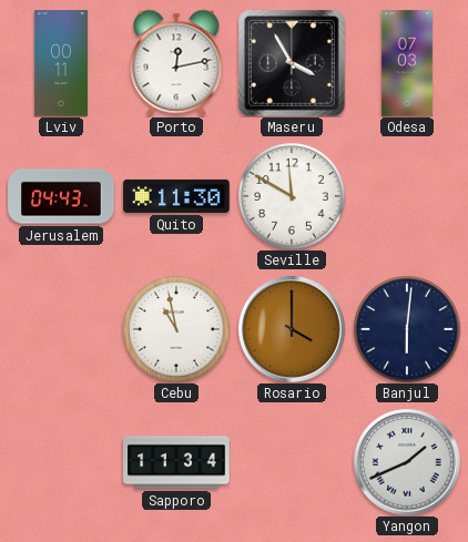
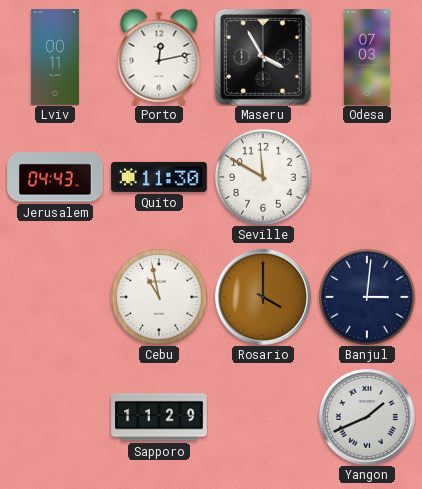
Banjul: 6:01 -> 3:01 (367, 297)
Sapporo: 11:34 -> 11:29 (159, 417)
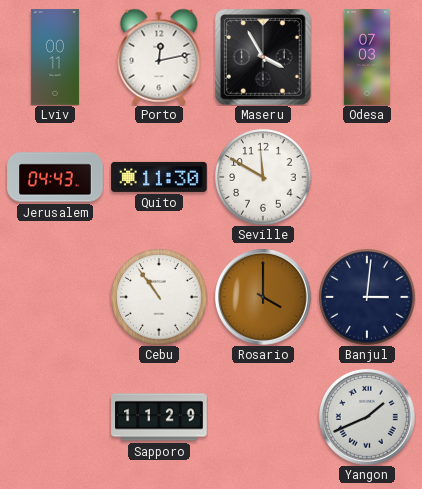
Cebu: 10:58 -> 10:54 (159, 297)
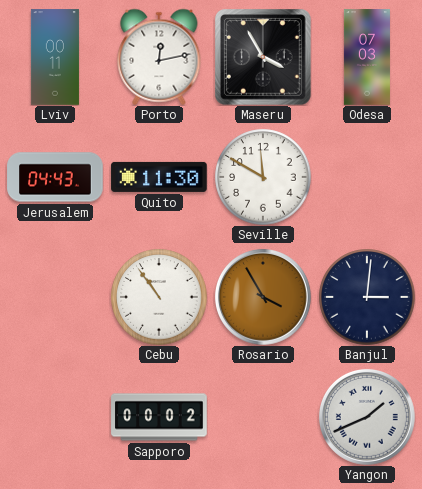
Rosario: 4:00 -> 3:55 (263, 297)
Sapporo: 11:29 -> 00:02 (159, 417)
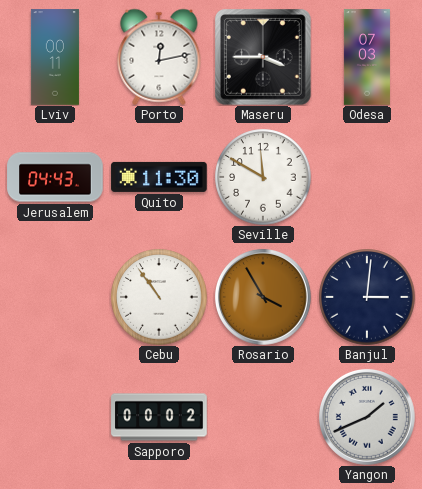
Maseru: 3:55 -> 3:45 (264, 58)
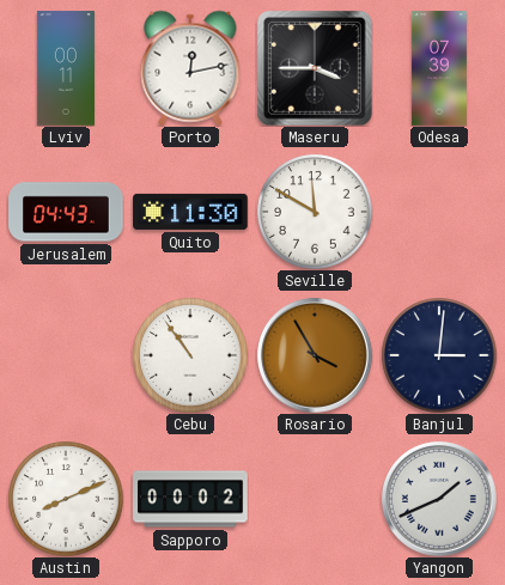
Odesa: 07:03 -> 07:39 (439, 68)
Austin: none -> 8:11 (66, 499)
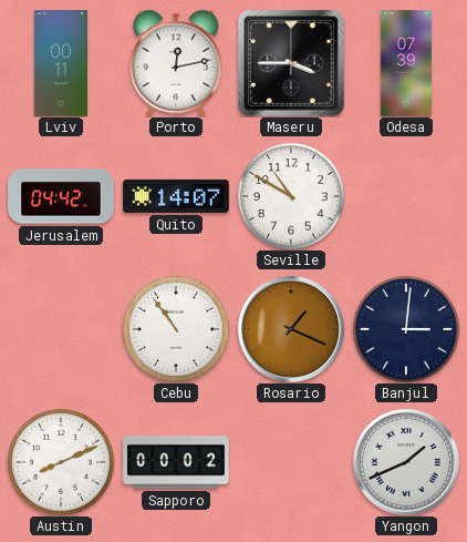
Jerusalem: 04:43 -> 04:42 (61, 196)
Quito: 11:30 -> 14:07 (176, 196)
Seville: 11:50 -> 10:50 (291, 196)
Rosario: 3:55 -> 1:19 (291, 329)
